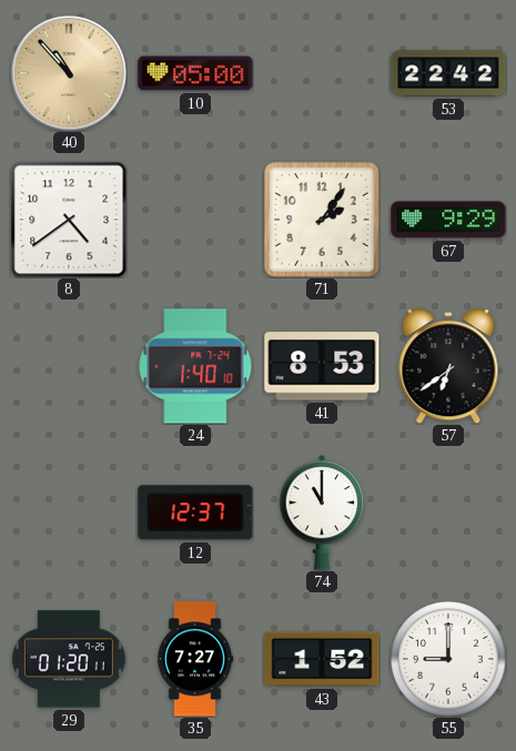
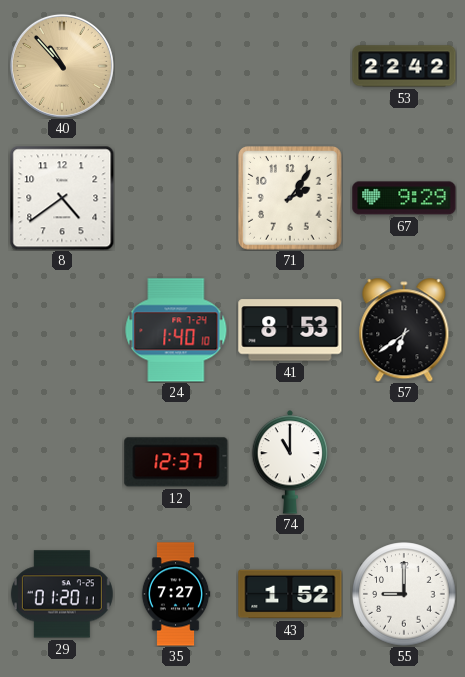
10: 05:00 -> none (195, 73)
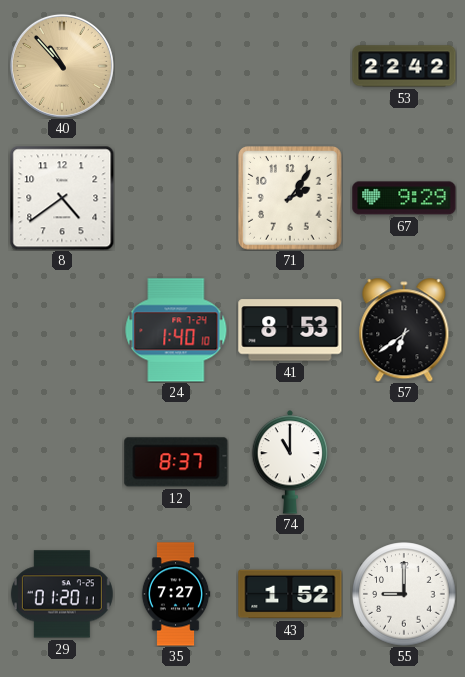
12: 12:37 -> 8:37 (176, 462)
